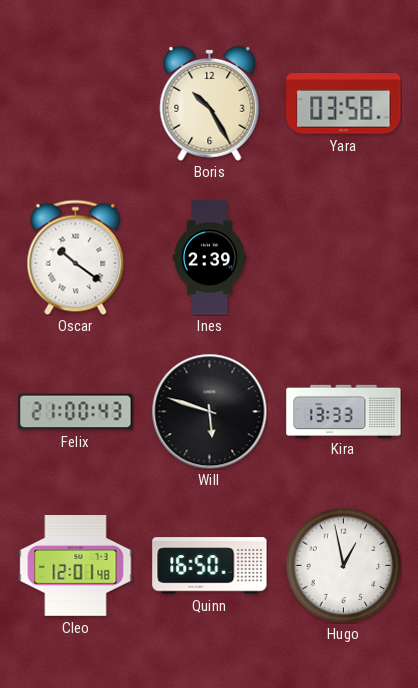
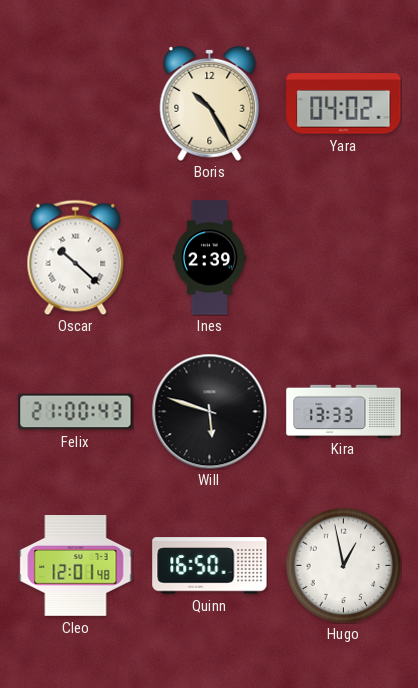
Yara: 03:58 -> 04:02 (344, 104)
Oscar: 10:21 -> 10:22 (76, 257)
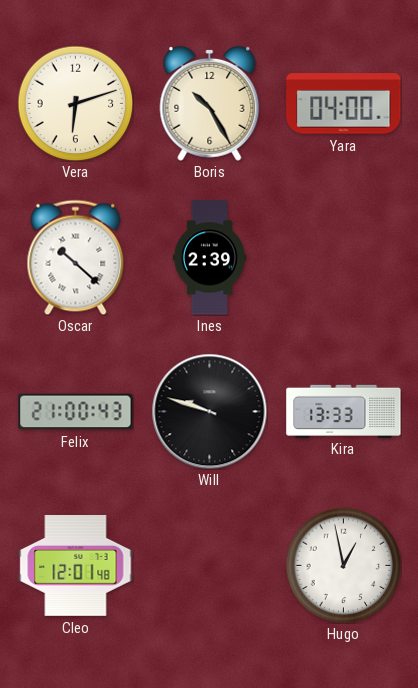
Vera: none -> 6:12 (75, 103)
Yara: 04:02 -> 04:00 (344, 104)
Will: 5:48 -> 9:48 (209, 411)
Quinn: 16:50 -> none (210, 566)
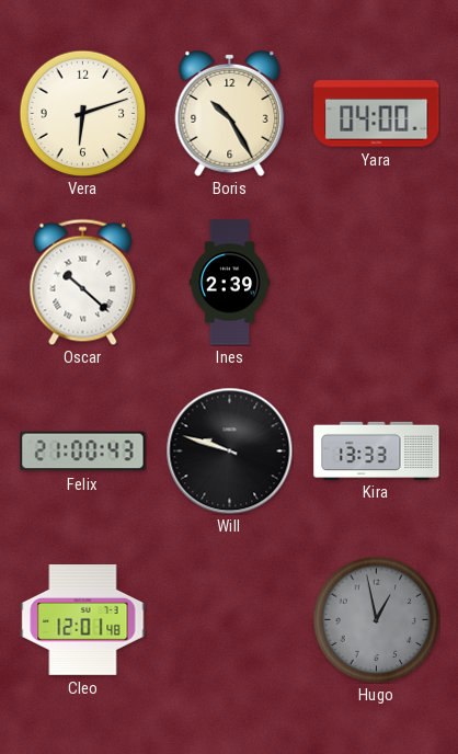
Hugo dial: white -> grey (376, 619)
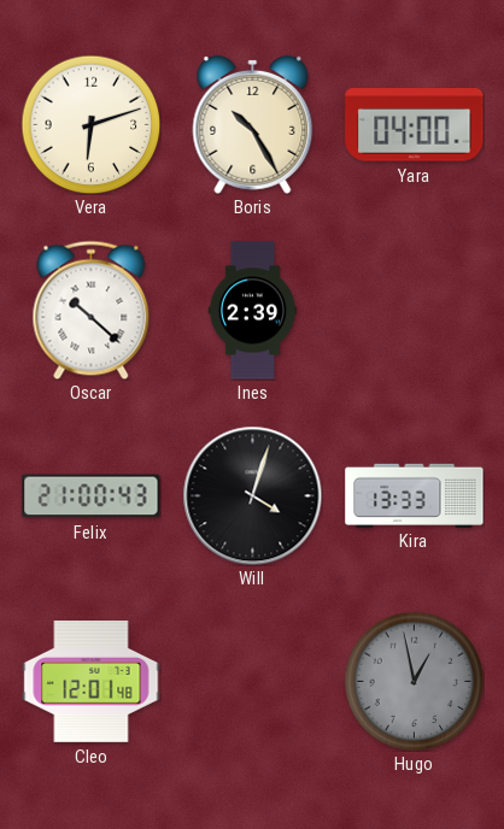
Will: 9:48 -> 4:03 (252, 495)
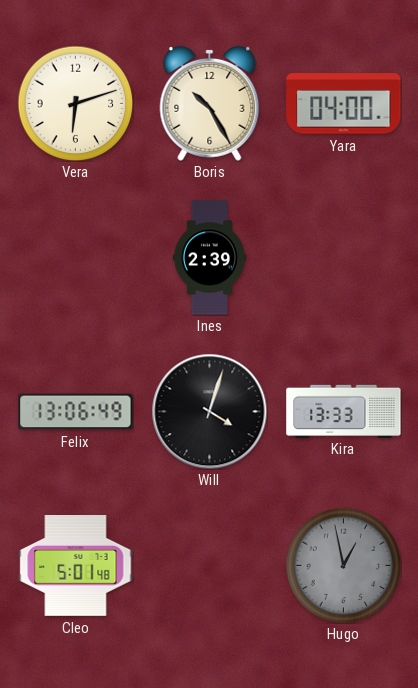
Oscar: 10:22 -> none (92, 310)
Felix: 21:00 -> 13:06 (76, 412)
Cleo: 12:01 -> 5:01 (76, 566)
